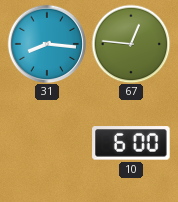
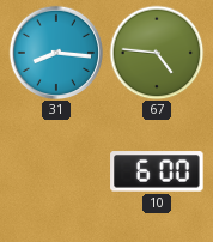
67: 12:46 -> 4:46 (157, 53)
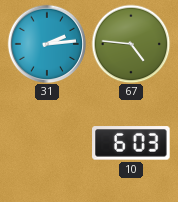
31: 8:16 -> 2:14 (47, 44)
10: 6:00 -> 6:03 (131, 143)
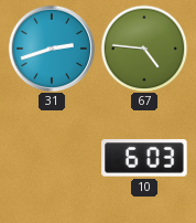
31: 2:14 -> 2:42 (52, 49)
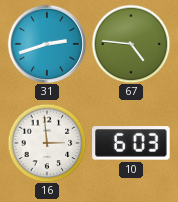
16: none -> 2:59 (47, 143)
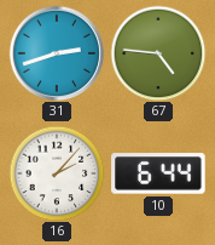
16: 2:59 -> 2:07 (57, 173)
10: 6:03 -> 6:44 (158, 173)
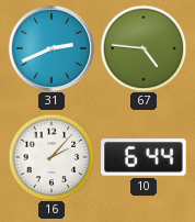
31: 2:42 -> 2:41 (51, 48)
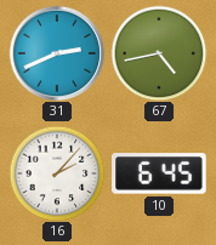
67: 4:46 -> 4:43 (159, 53)
10: 6:44 -> 6:45 (159, 173)
